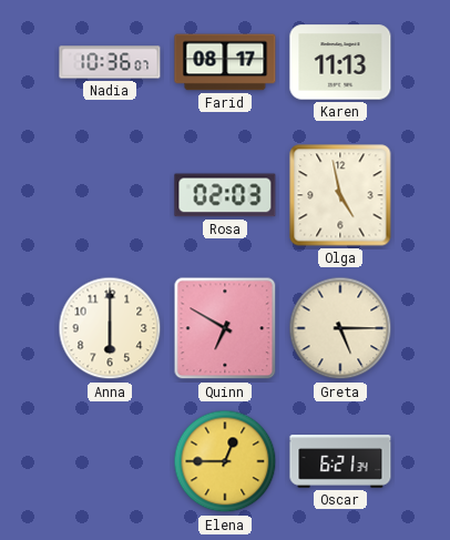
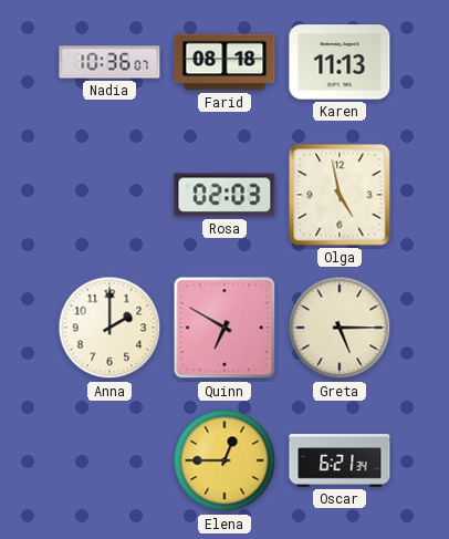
Farid: 08:17 -> 08:18 (224, 62)
Anna: 6:00 -> 2:00 (109, 328)
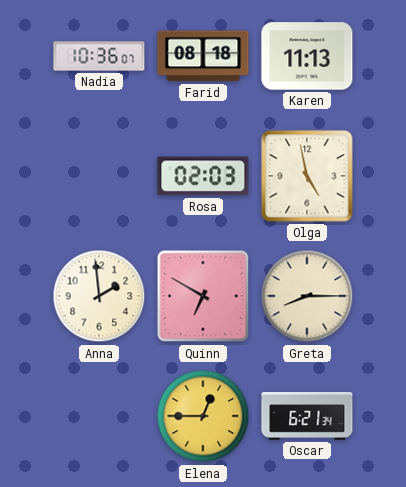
Anna: 2:00 -> 1:59 (99, 296)
Greta: 5:15 -> 8:15 (307, 296)
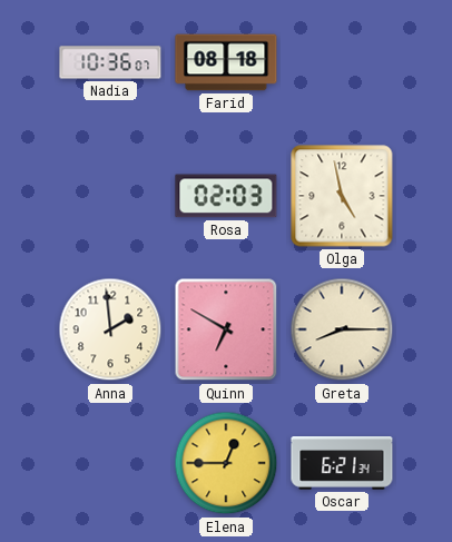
Karen: 11:13 -> none (307, 56)
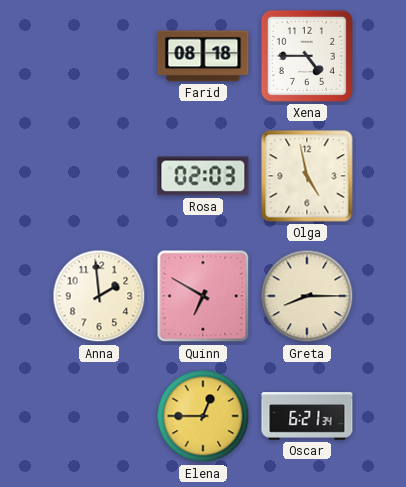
Nadia: 10:36 -> none (110, 62)
Xena: none -> 4:45 (307, 56)
